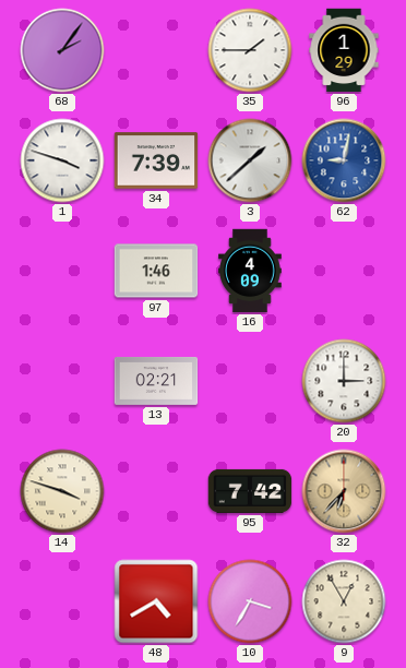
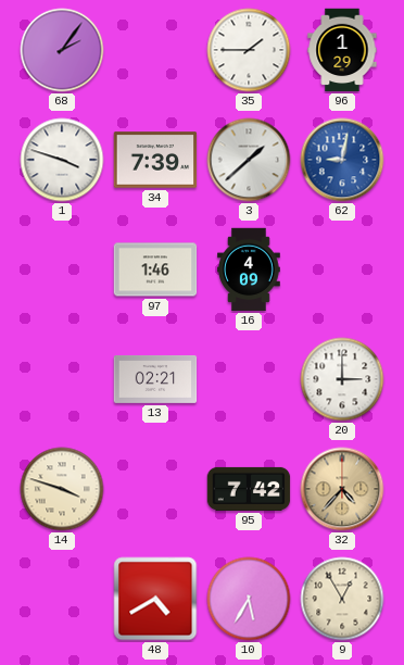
32: 6:37 -> 4:37 (342, 489)
10: 3:35 -> 5:35 (249, 599)
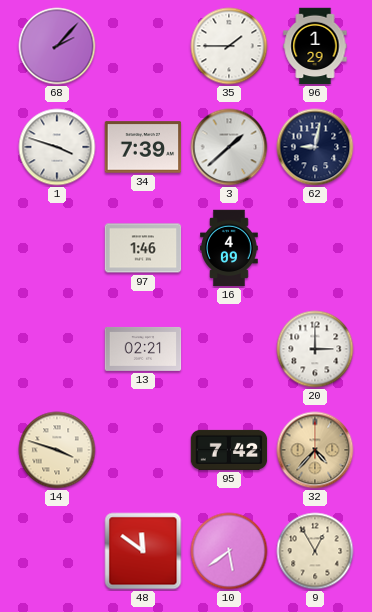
68: 2:06 -> 2:07 (57, 46)
62 dial: blue -> navy (315, 147)
48: 4:40 -> 11:51 (143, 551)
10: 5:35 -> 5:39 (229, 551)
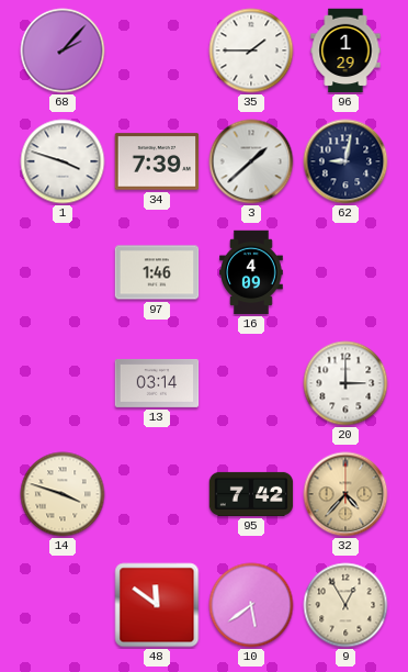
13: 02:21 -> 03:14 (157, 383)
